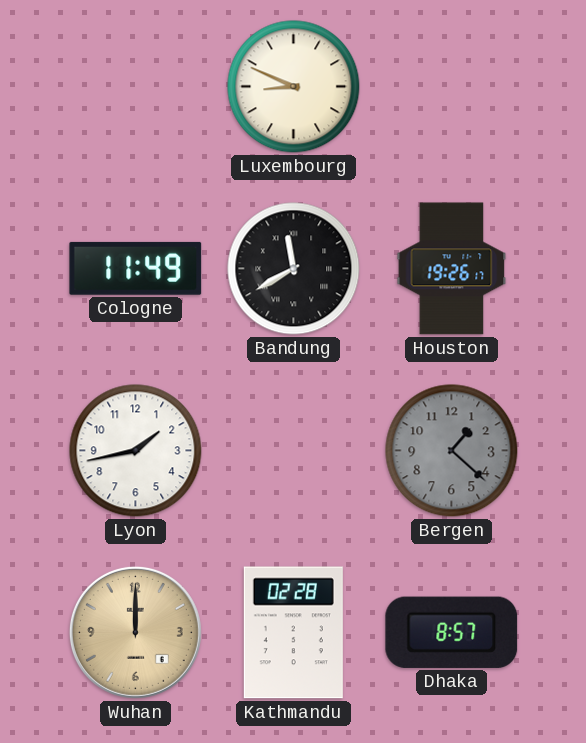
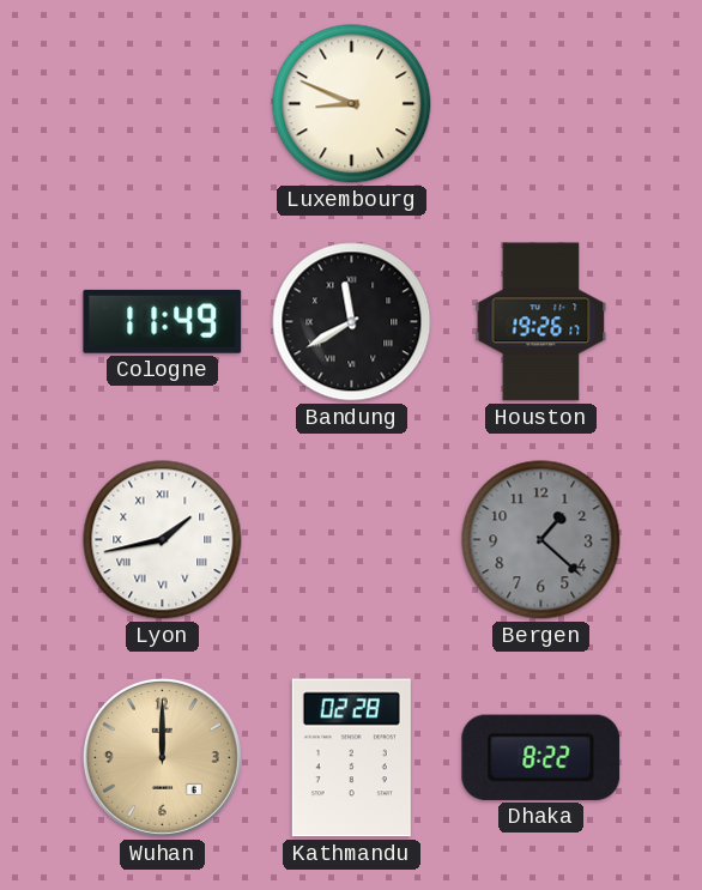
Lyon numerals: Arabic -> Roman (163, 540)
Dhaka: 8:57 -> 8:22 (541, 757)
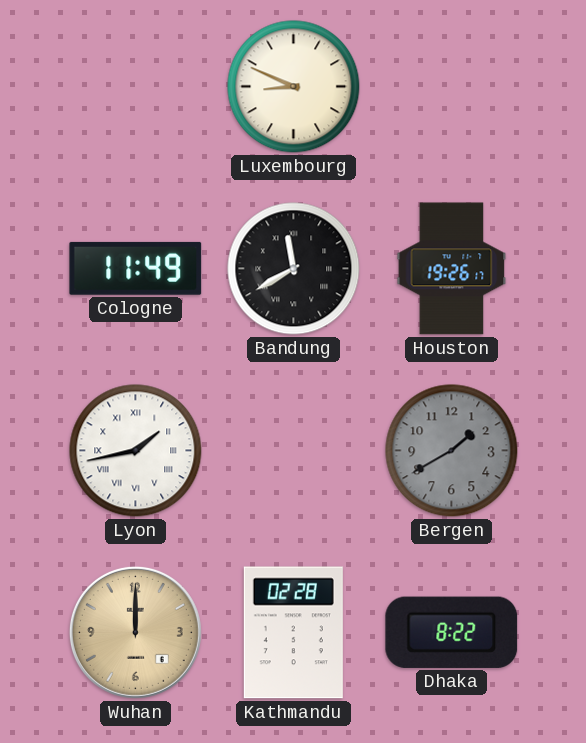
Bergen: 1:22 -> 1:40 (452, 451)
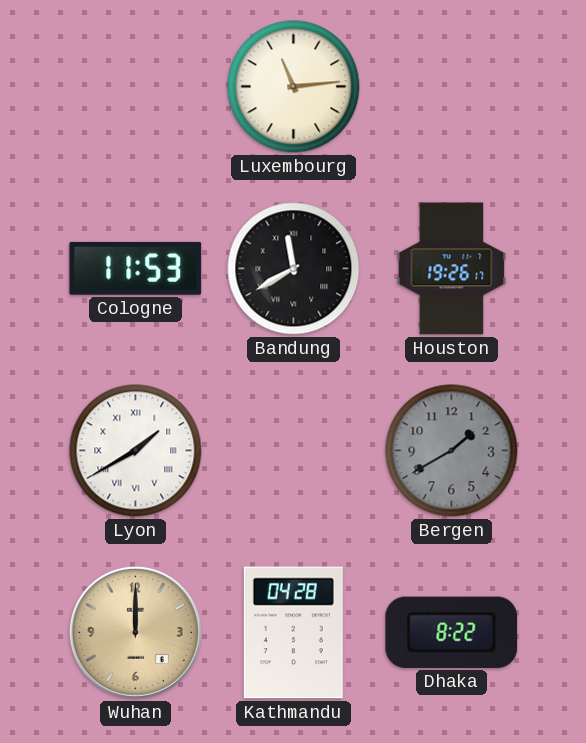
Luxembourg: 8:49 -> 11:14 (294, 87)
Cologne: 11:49 -> 11:53 (136, 268)
Lyon: 1:43 -> 1:40 (136, 451)
Kathmandu: 02:28 -> 04:28 (293, 633)
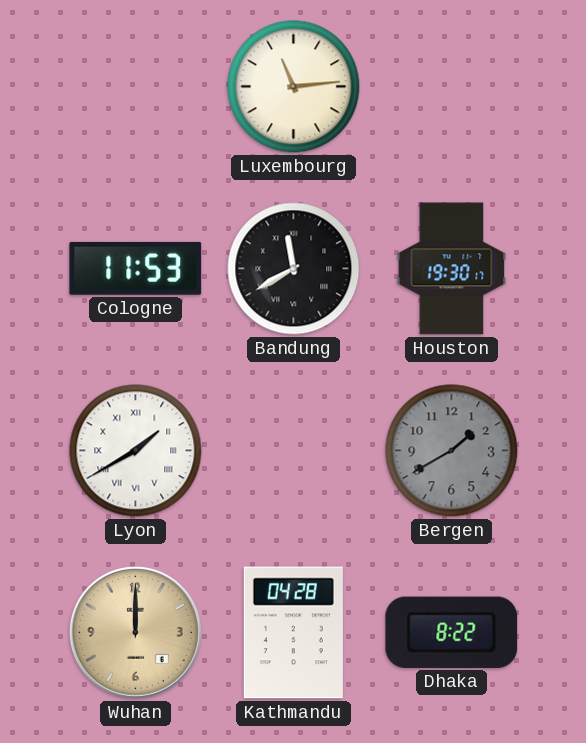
Houston: 19:26 -> 19:30 (452, 269)
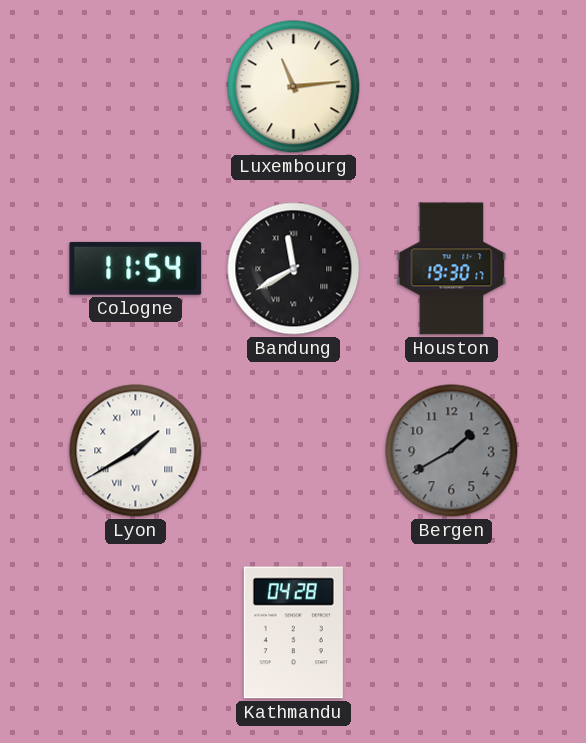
Cologne: 11:53 -> 11:54 (136, 268)
Wuhan: 12:00 -> none (135, 632)
Dhaka: 8:22 -> none (452, 632)
